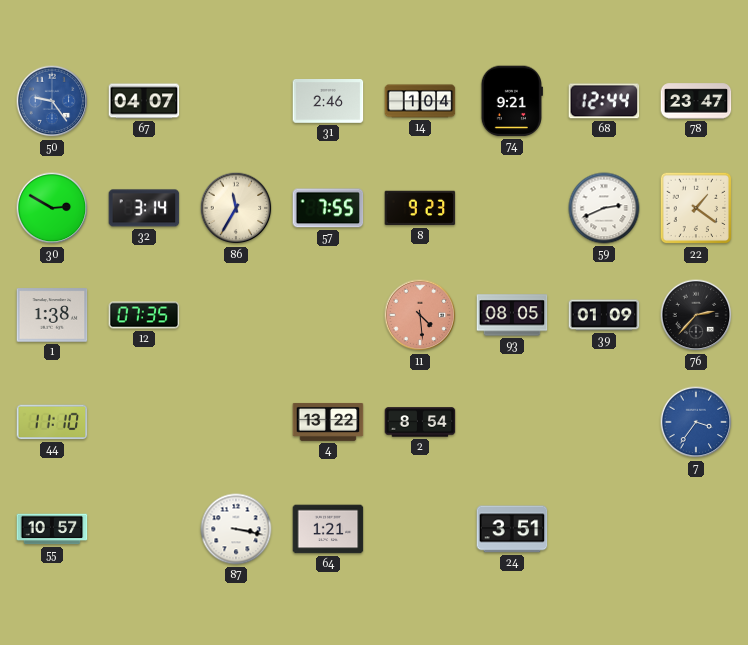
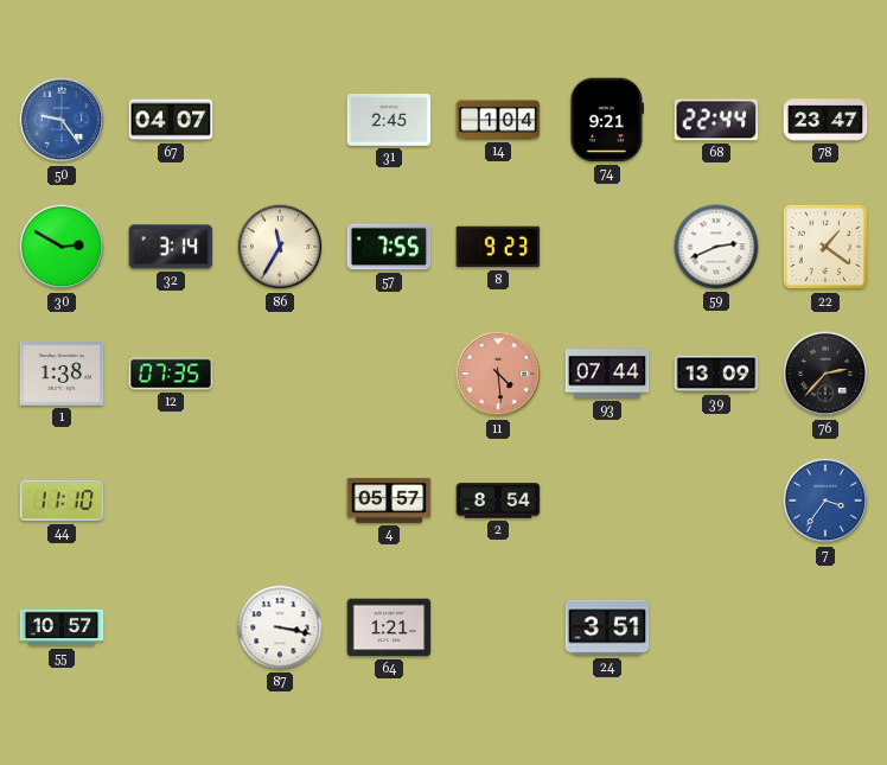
31: 2:46 -> 2:45 (389, 121)
68: 12:44 -> 22:44 (716, 120)
93: 08:05 -> 07:44 (607, 374)
39: 01:09 -> 13:09 (716, 374)
4: 13:22 -> 05:57 (389, 501)
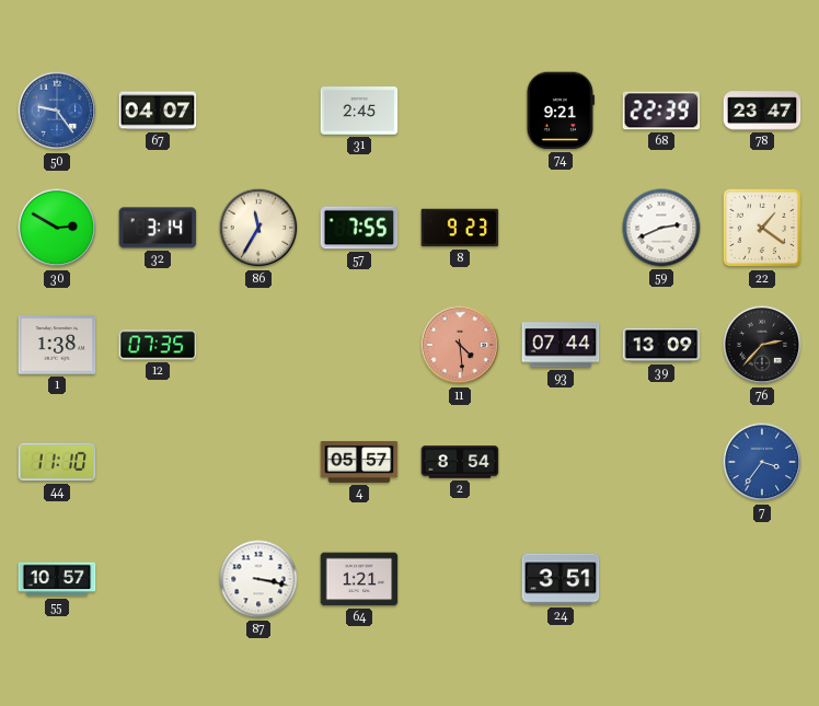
14: 1:04 -> none (498, 120)
68: 22:44 -> 22:39 (661, 111)
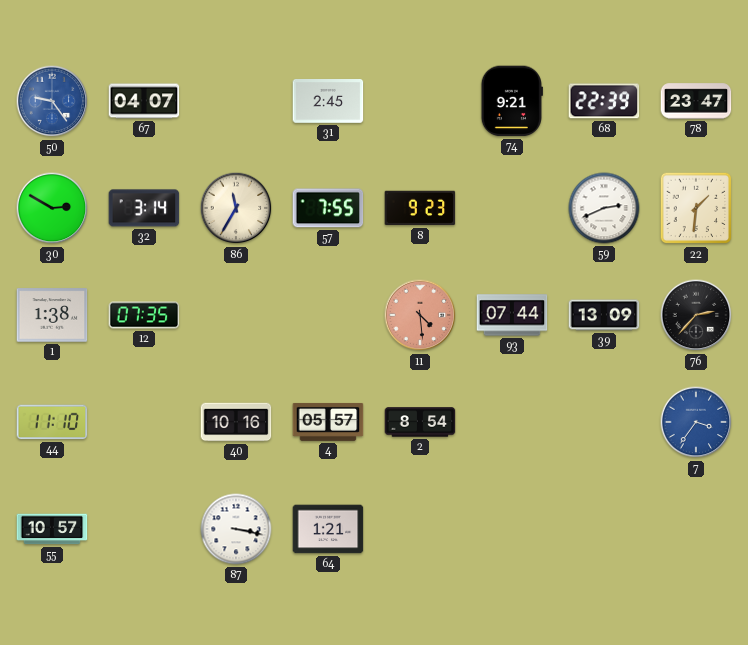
22: 1:21 -> 1:31 (696, 208)
40: none -> 10:16 (236, 422)
24: 3:51 -> none (561, 579)
